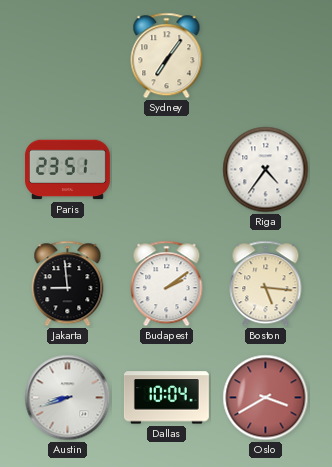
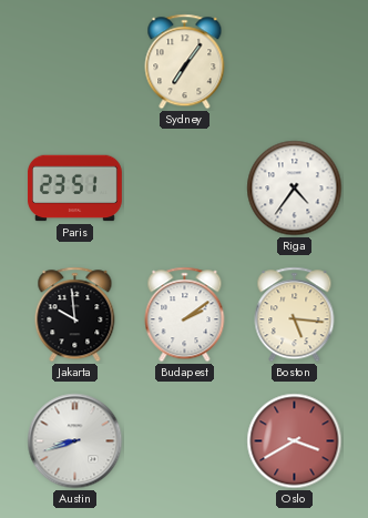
Jakarta: 8:59 -> 9:59 (75, 315)
Dallas: 10:04 -> none (166, 398)
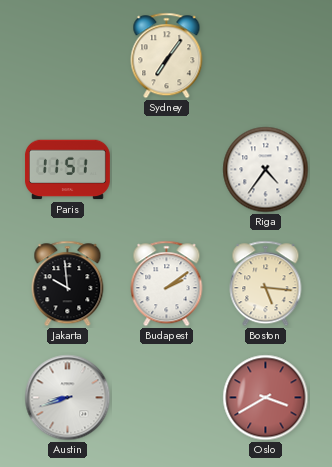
Paris: 23:51 -> 11:51 (67, 170)
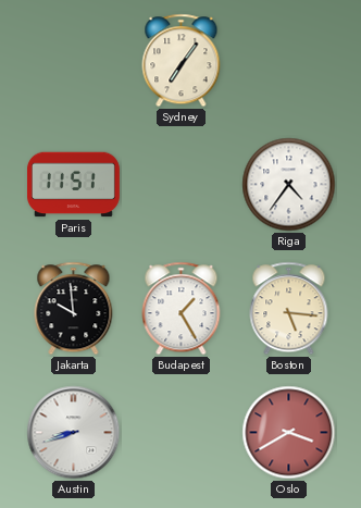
Budapest: 2:09 -> 1:25 (182, 309)
